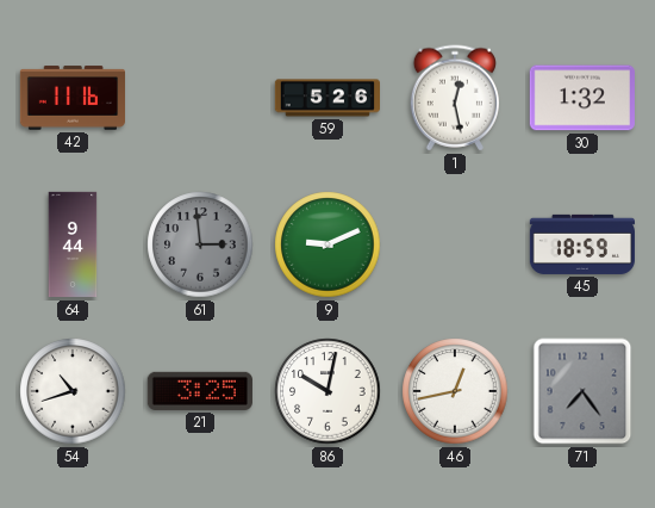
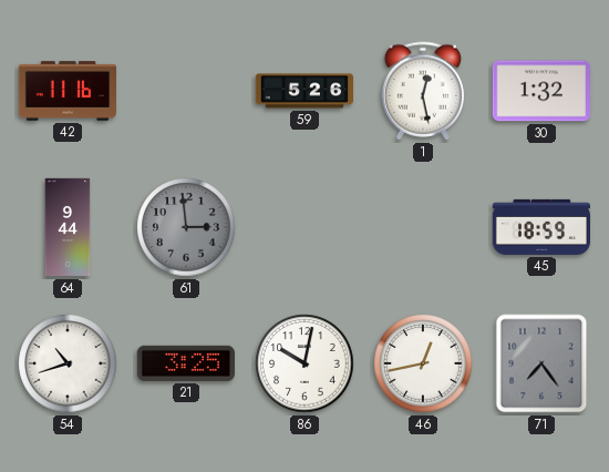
9: 9:11 -> none (327, 244)
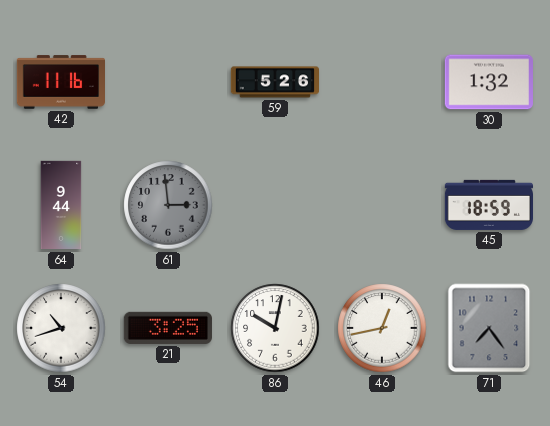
1: 12:28 -> none (422, 91)
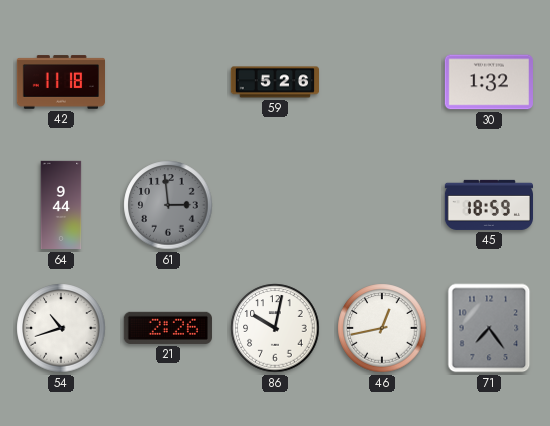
42: 11:16 -> 11:18 (60, 82)
21: 3:25 -> 2:26 (168, 328)
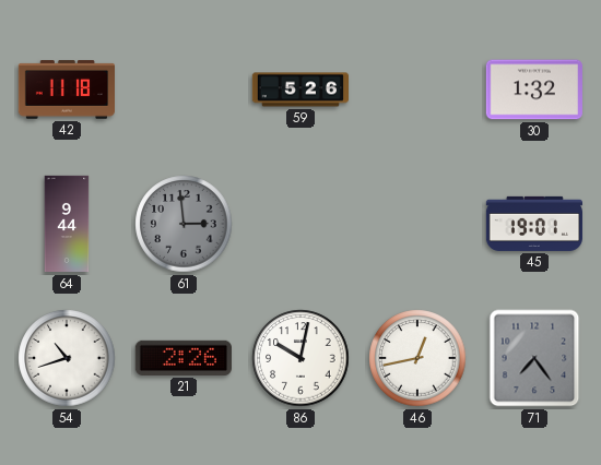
45: 18:59 -> 19:01 (533, 224)
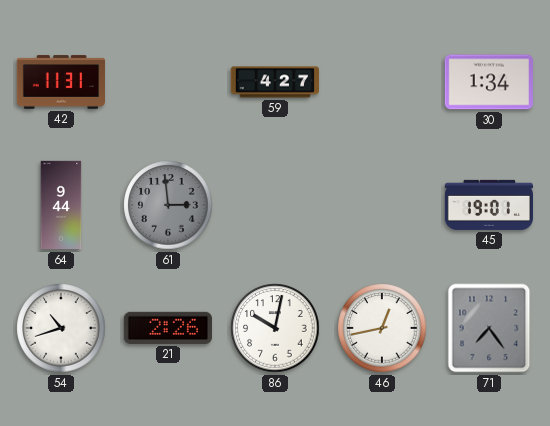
42: 11:18 -> 11:31 (60, 82)
59: 5:26 -> 4:27 (274, 82)
30: 1:32 -> 1:34 (489, 82)
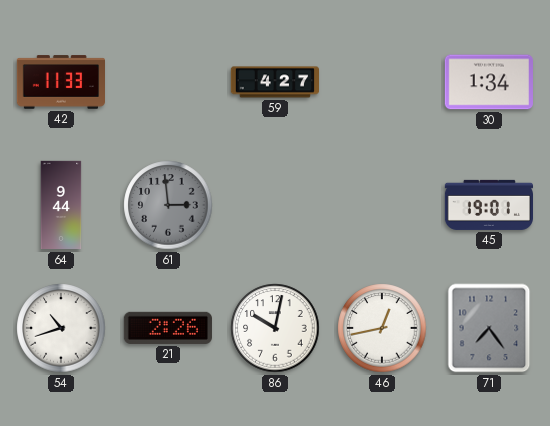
42: 11:31 -> 11:33 (60, 82)
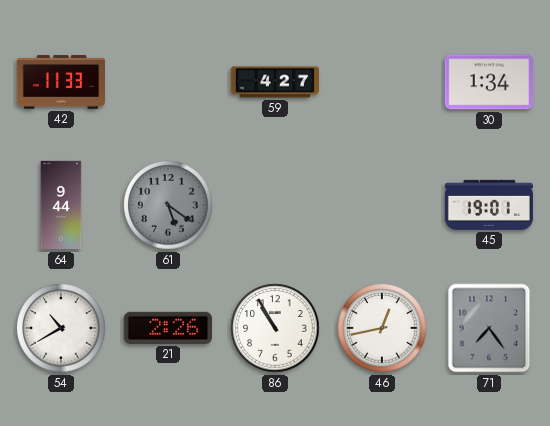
61: 2:59 -> 5:21 (168, 205)
54: 10:42 -> 10:40 (61, 328)
86: 10:02 -> 10:55 (275, 328)
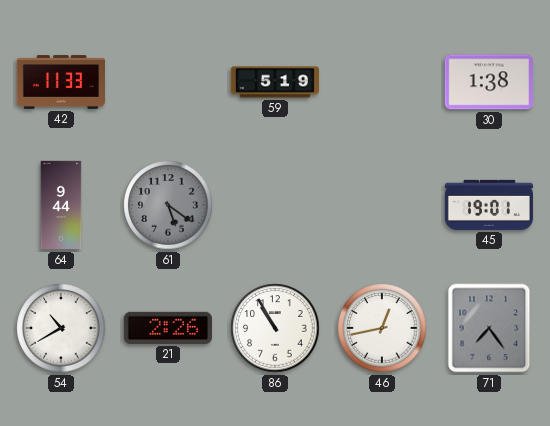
59: 4:27 -> 5:19 (274, 82)
30: 1:34 -> 1:38 (489, 82)
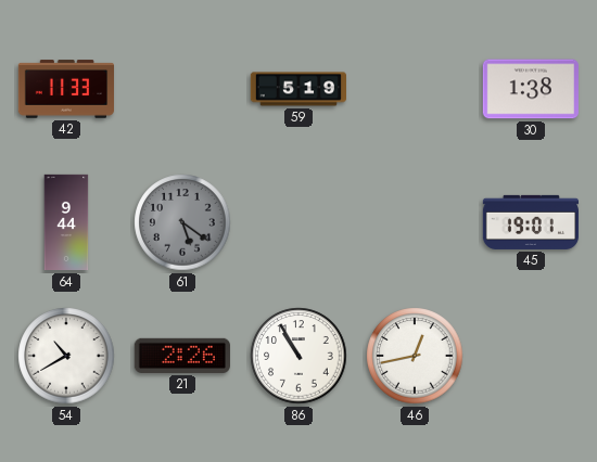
71: 7:24 -> none (489, 328)
